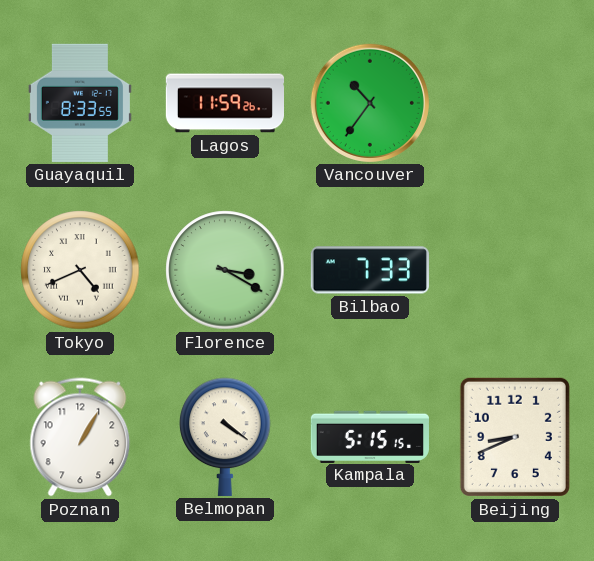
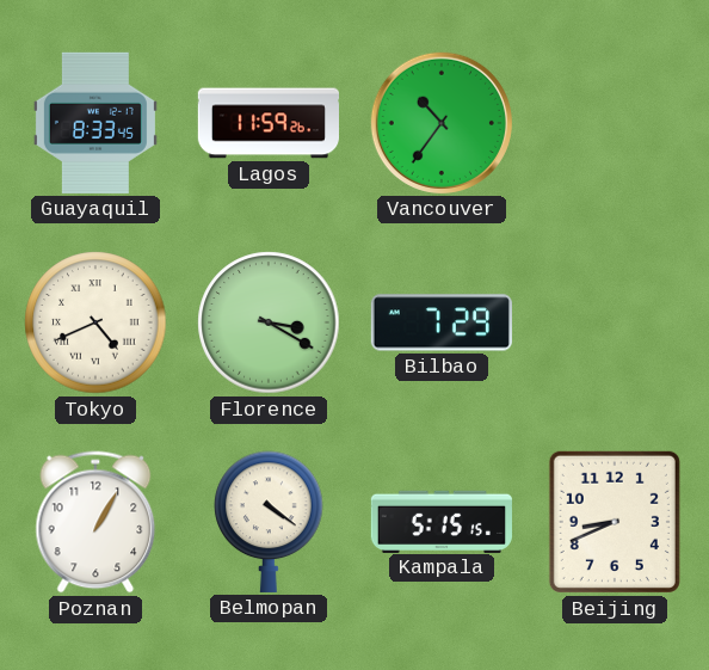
Guayaquil: 8:33:55 -> 8:33:45 (95, 123)
Bilbao: 7:33 -> 7:29 (442, 322)
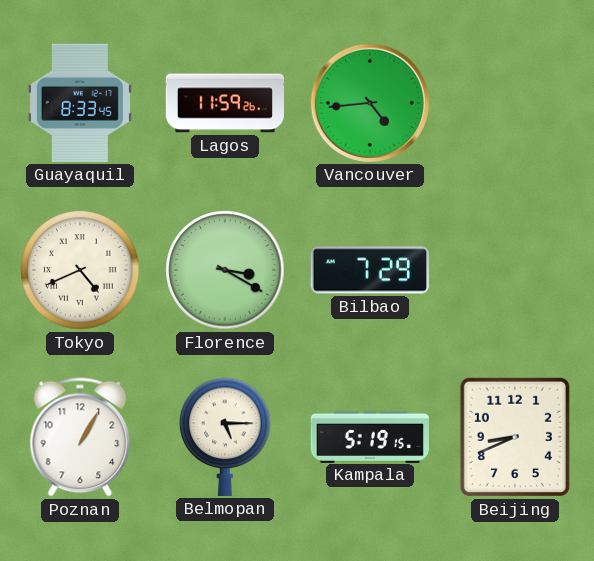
Vancouver: 10:36 -> 4:44 (370, 103)
Belmopan: 4:21 -> 5:15 (225, 437)
Kampala: 5:15 -> 5:19 (369, 436)
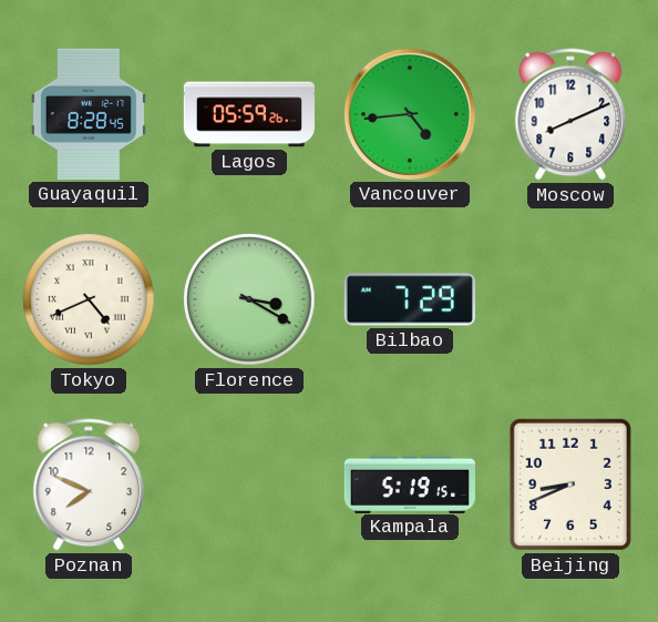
Guayaquil: 8:33 -> 8:28 (89, 114)
Lagos: 11:59 -> 05:59 (248, 114)
Moscow: none -> 8:11 (570, 114)
Poznan: 1:05 -> 7:49 (89, 485)
Belmopan: 5:15 -> none (225, 437)
